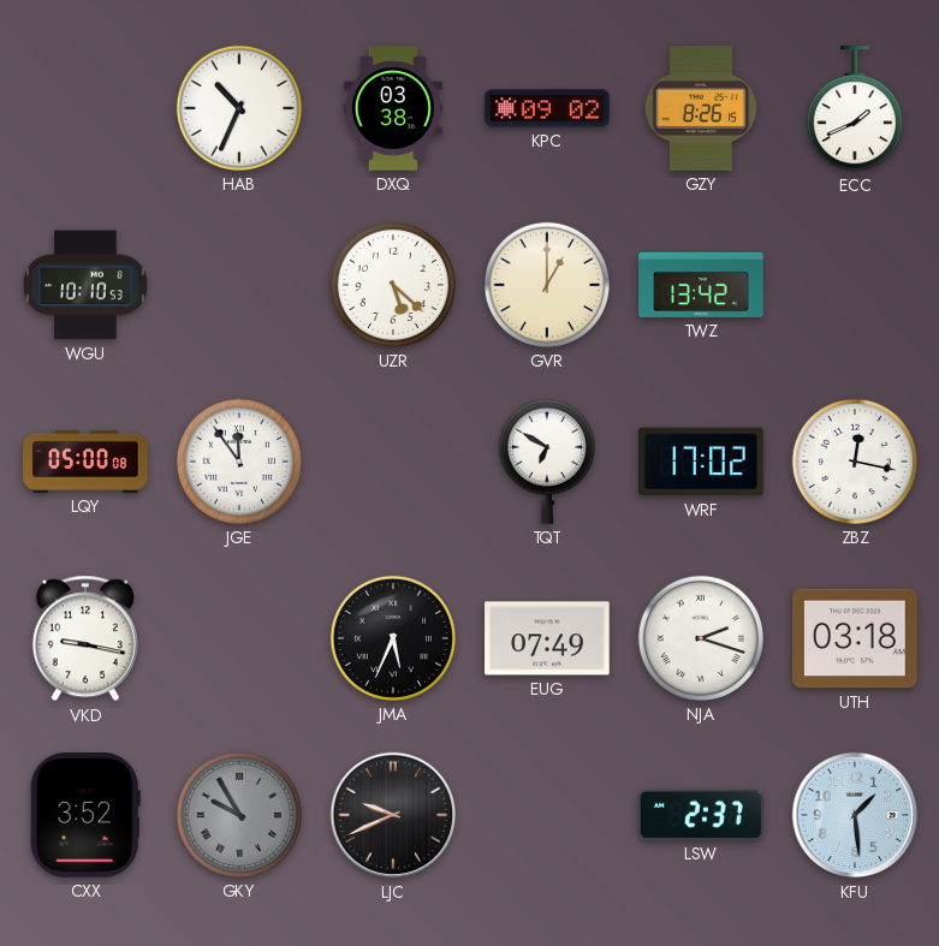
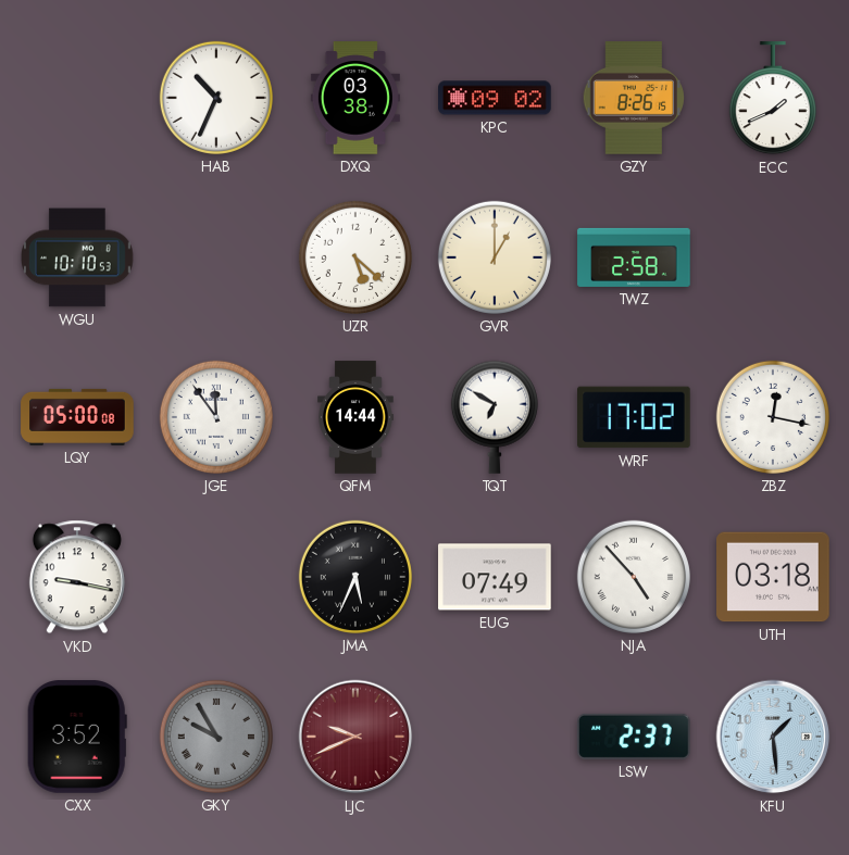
TWZ: 13:42 -> 2:58 (634, 257)
QFM: none -> 14:44 (357, 417)
NJA: 2:18 -> 4:53 (634, 577)
LJC dial: black -> burgundy (355, 737)
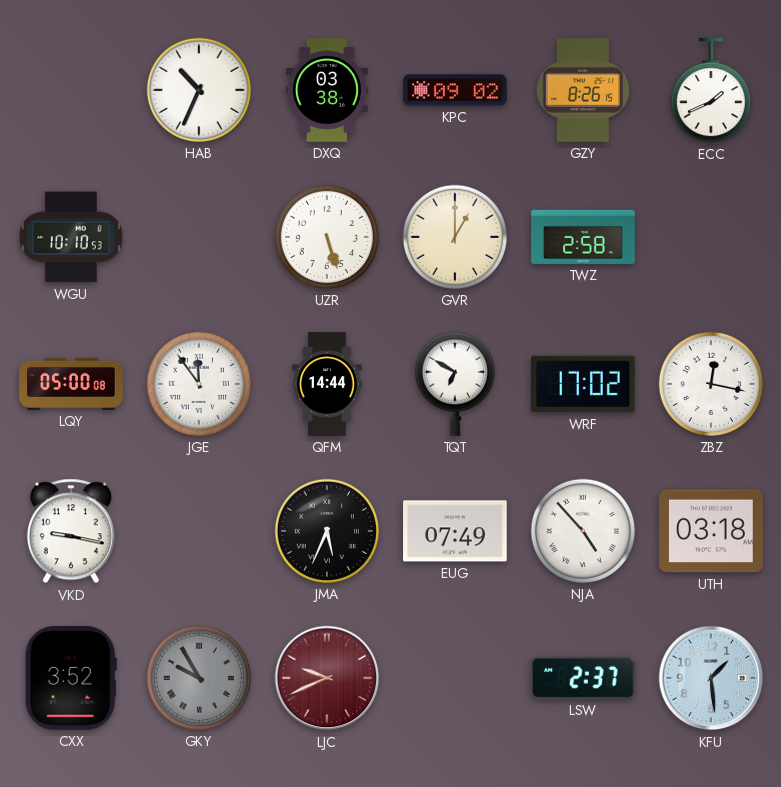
UZR: 5:22 -> 5:27 (327, 237)
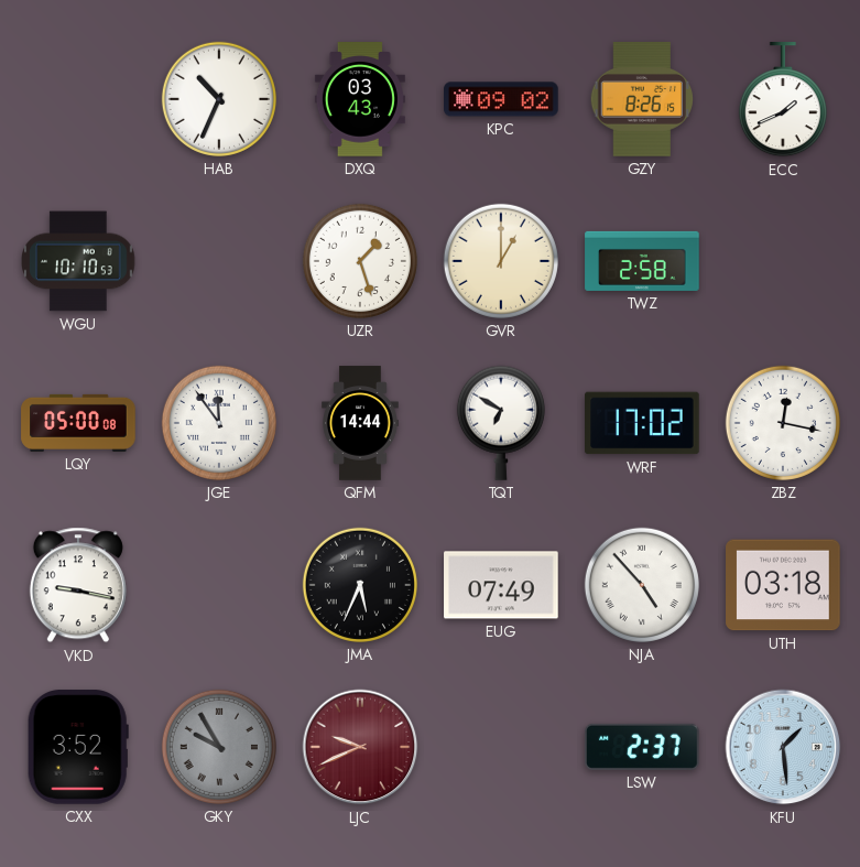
DXQ: 03:38 -> 03:43 (360, 99)
UZR: 5:27 -> 1:27 (360, 261)
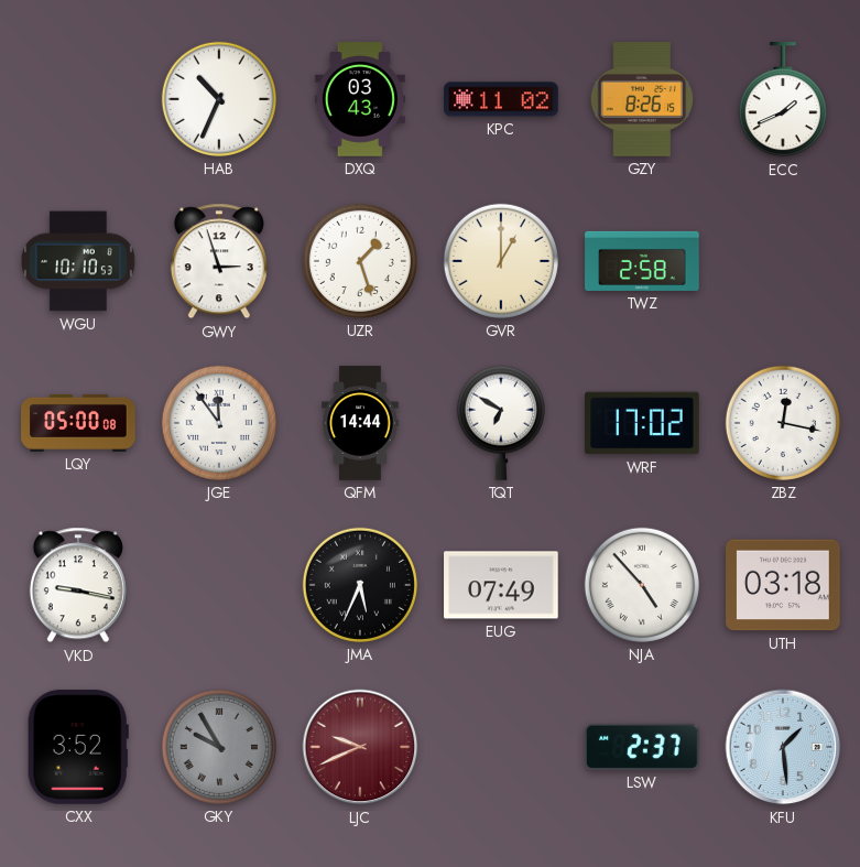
KPC: 09:02 -> 11:02 (501, 99)
GWY: none -> 2:57 (219, 261)
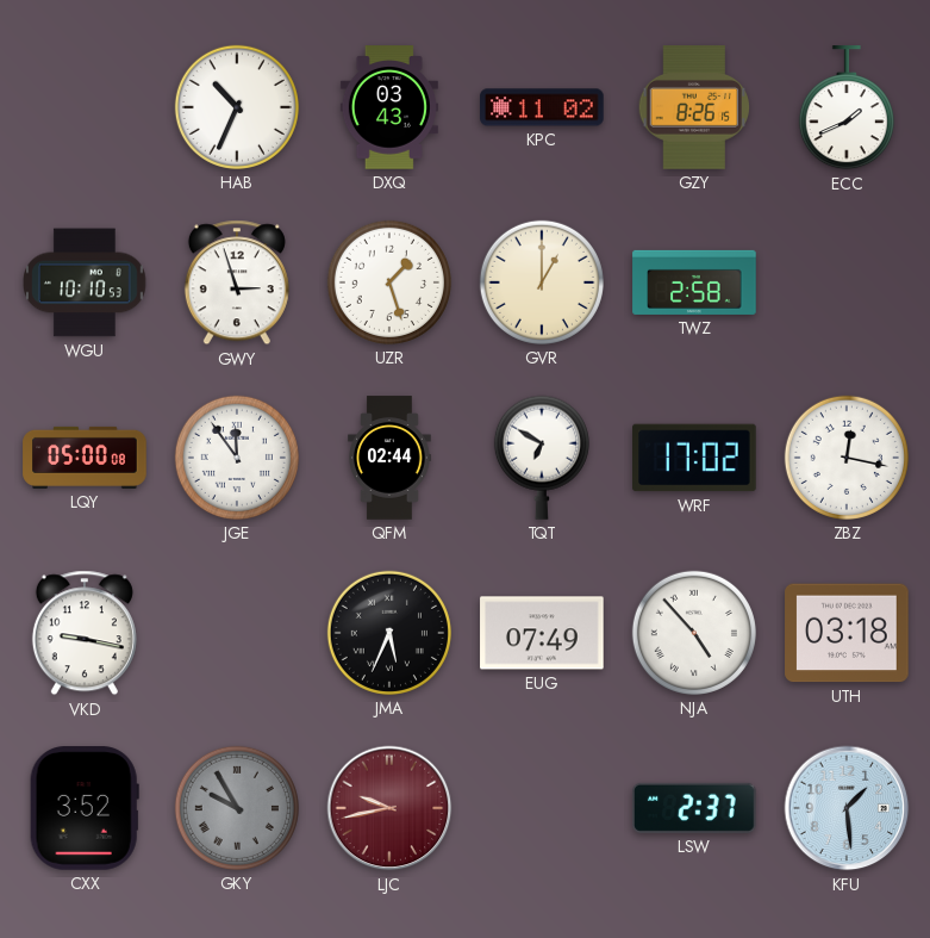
QFM: 14:44 -> 02:44 (391, 458)
LJC: 9:41 -> 9:43 (389, 808)
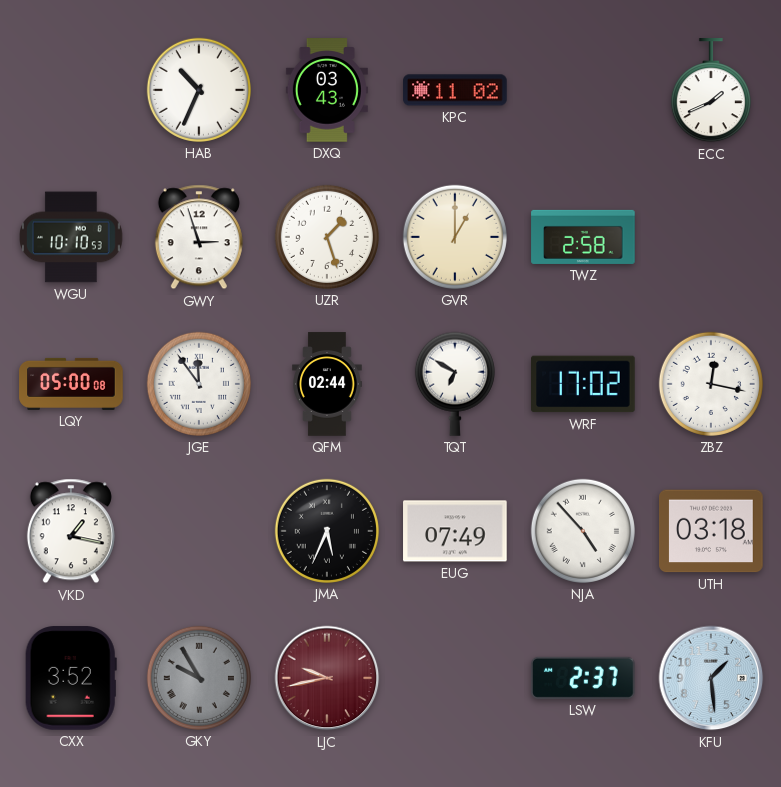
GZY: 8:26 -> none (694, 107)
VKD: 9:17 -> 1:17 (71, 531)
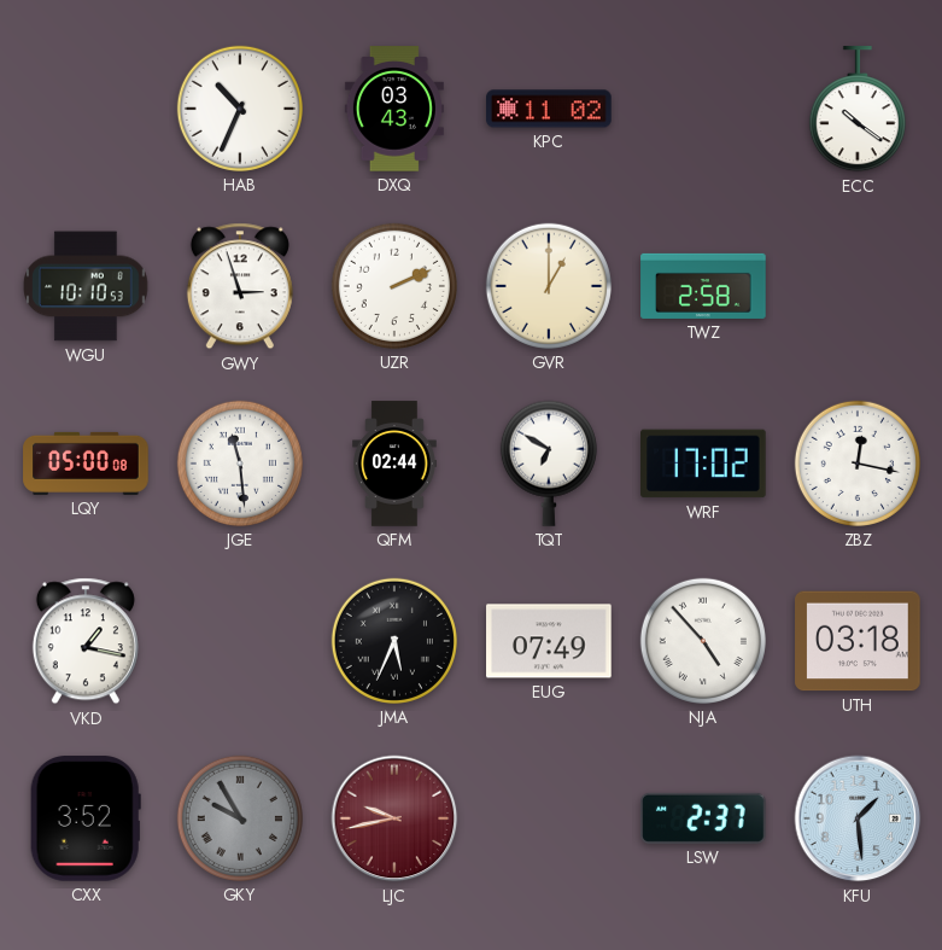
ECC: 1:41 -> 10:21 (858, 110)
UZR: 1:27 -> 2:11 (394, 286)
JGE: 11:54 -> 11:29 (240, 464)
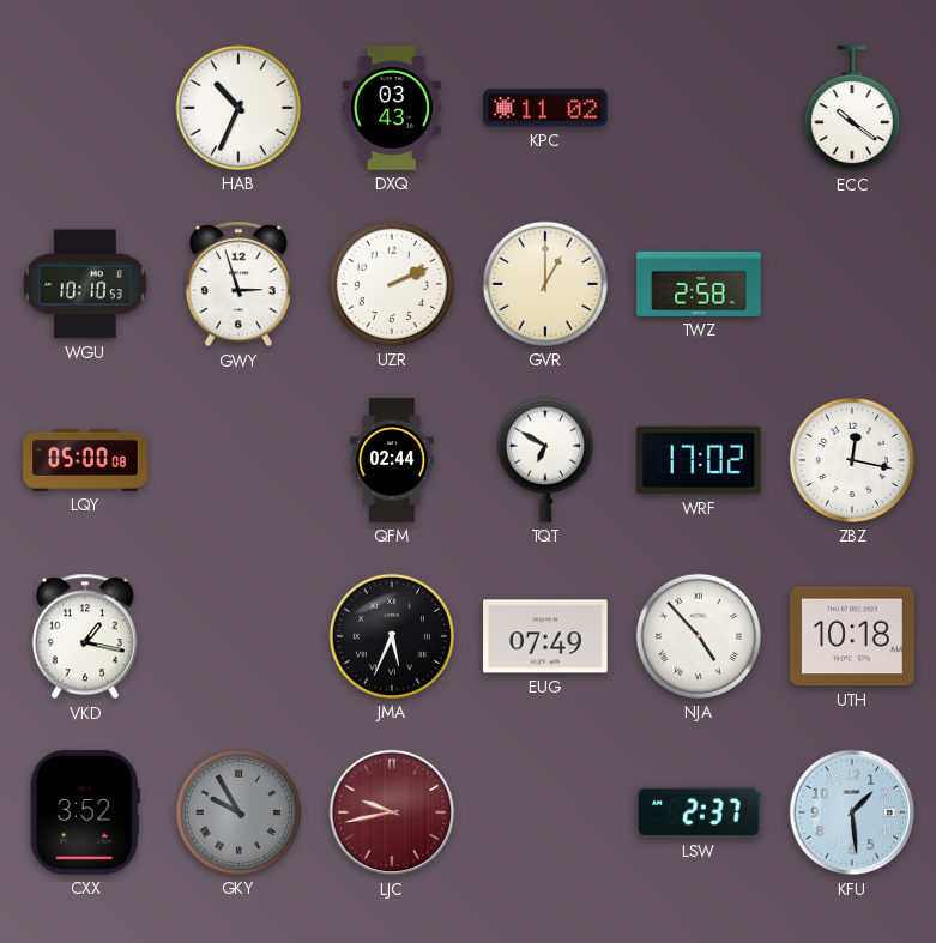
JGE: 11:29 -> none (240, 464)
UTH: 03:18 -> 10:18 (852, 636)
